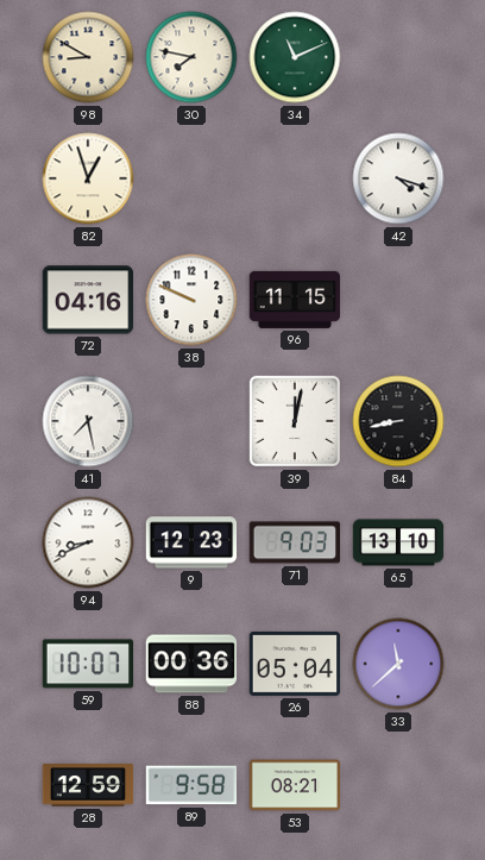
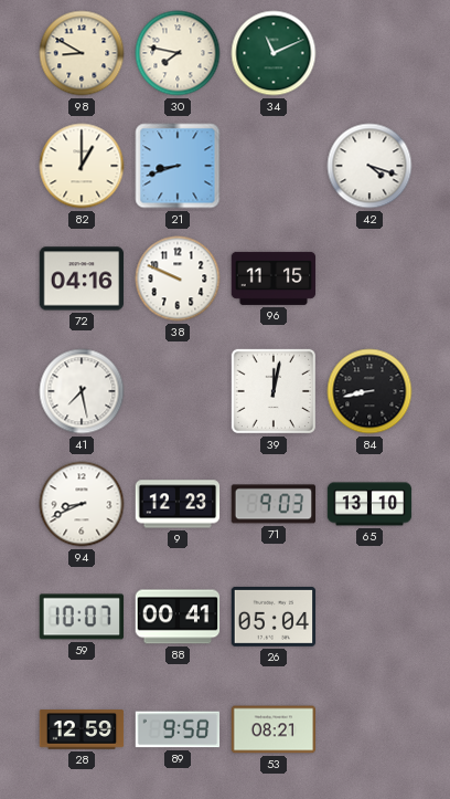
82: 12:57 -> 1:00 (82, 166)
21: none -> 8:42 (178, 166)
88: 00:36 -> 00:41 (178, 617)
33: 11:38 -> none (398, 664)
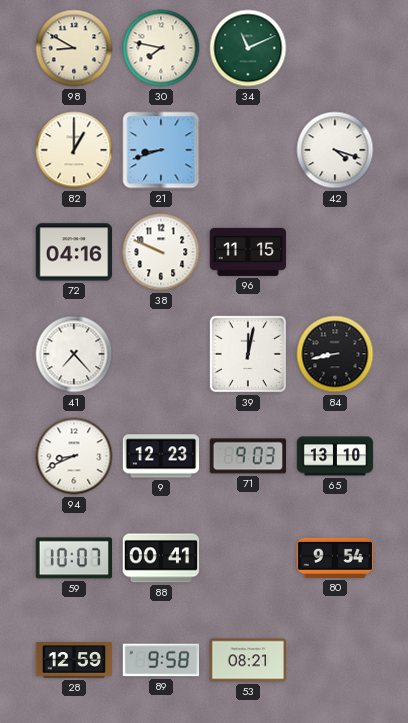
41: 7:28 -> 7:23 (74, 354)
26: 05:04 -> none (274, 617)
80: none -> 9:54 (335, 558)
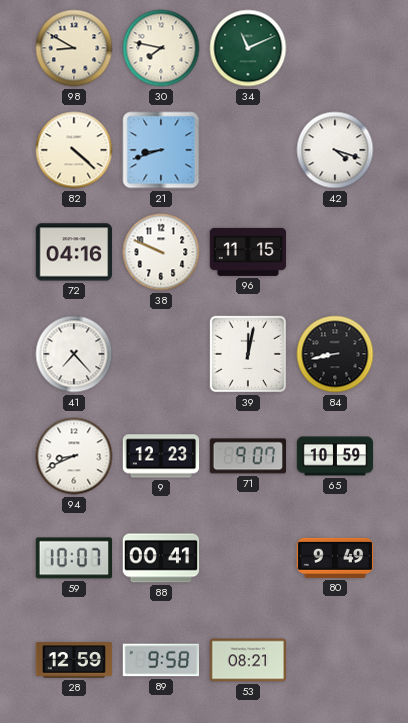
82: 1:00 -> 4:22 (74, 150)
71: 9:03 -> 9:07 (248, 456)
65: 13:10 -> 10:59 (335, 456)
80: 9:54 -> 9:49 (335, 558)
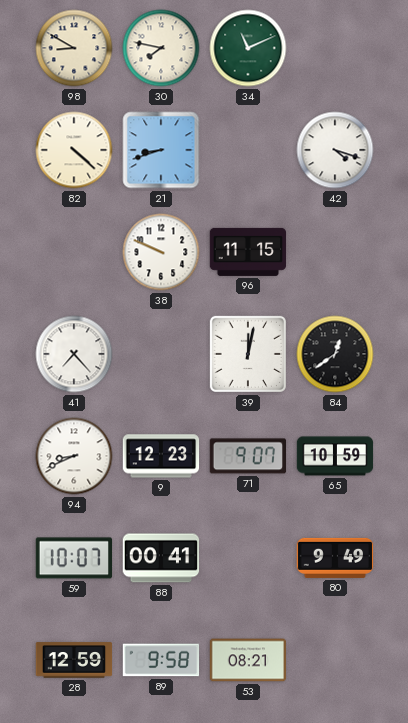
72: 04:16 -> none (74, 252)
84: 8:43 -> 12:39 (335, 354)
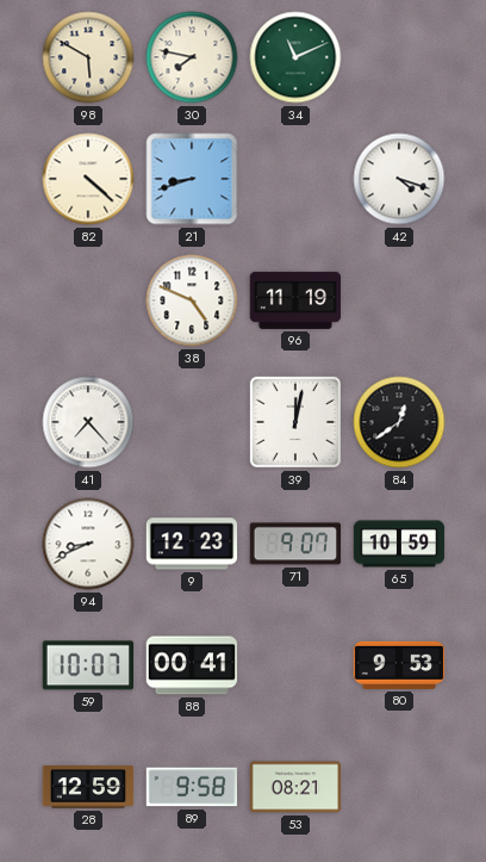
98: 8:50 -> 5:50 (88, 57)
38: 9:49 -> 4:49 (192, 300)
96: 11:15 -> 11:19 (295, 300)
80: 9:49 -> 9:53 (399, 665)
